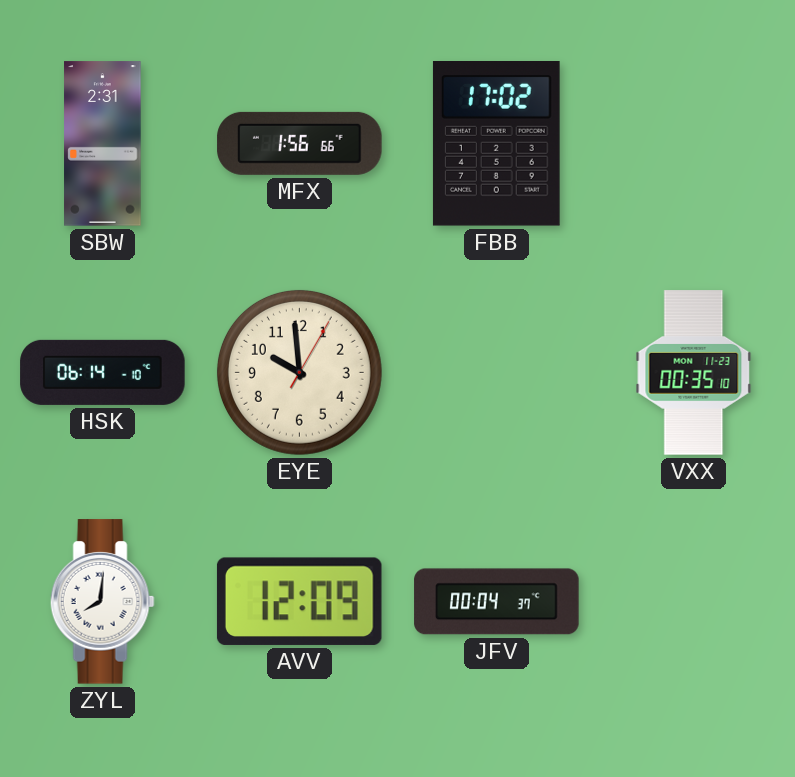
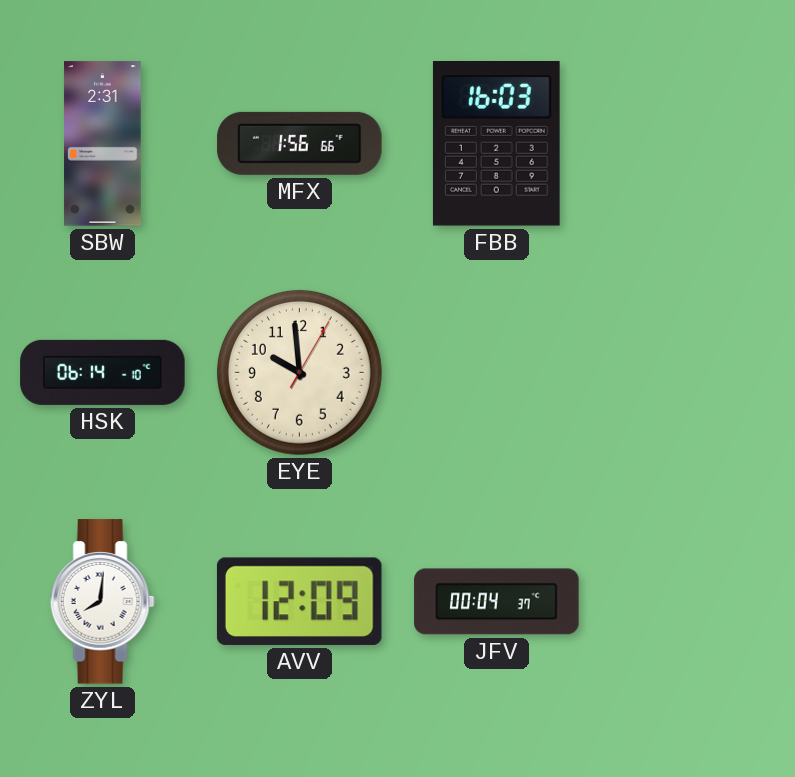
FBB: 17:02 -> 16:03 (496, 144)
VXX: 00:35 -> none (694, 373)
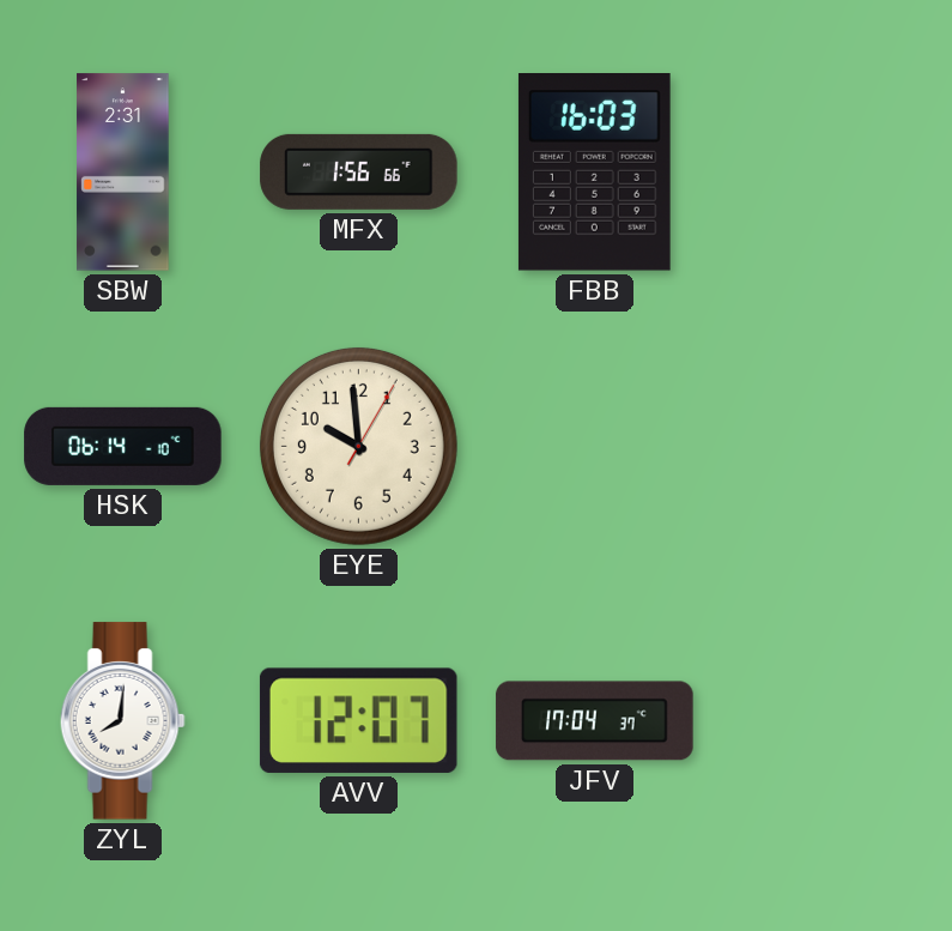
AVV: 12:09 -> 12:07 (358, 720)
JFV: 00:04 -> 17:04 (595, 721)
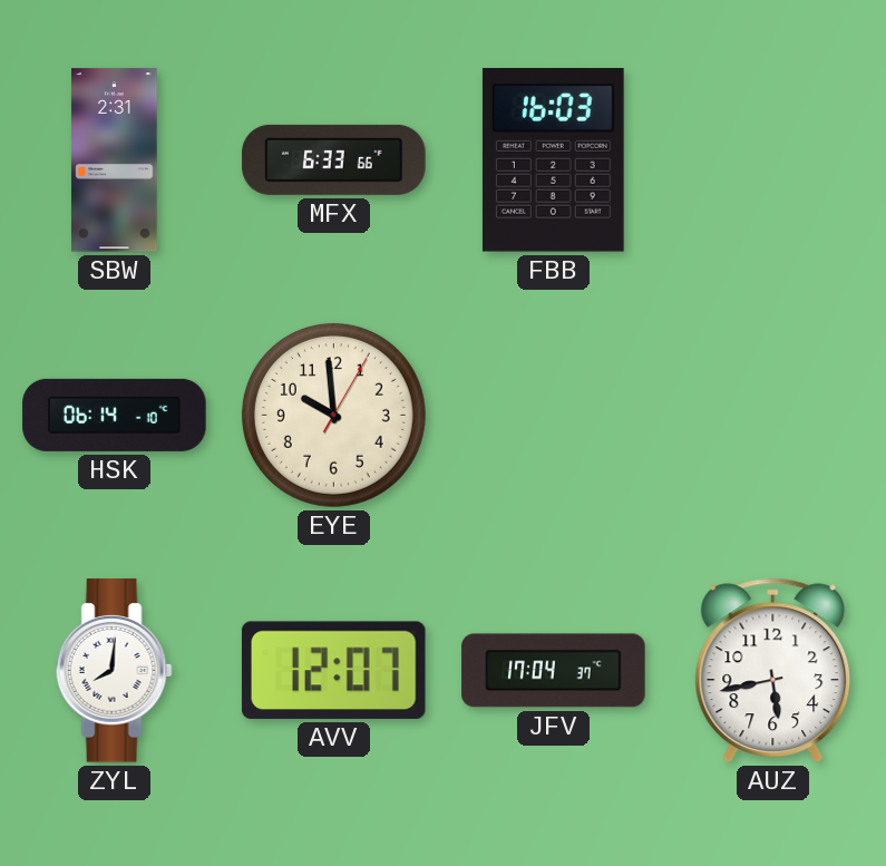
MFX: 1:56 -> 6:33 (334, 159)
AUZ: none -> 5:43 (773, 670)
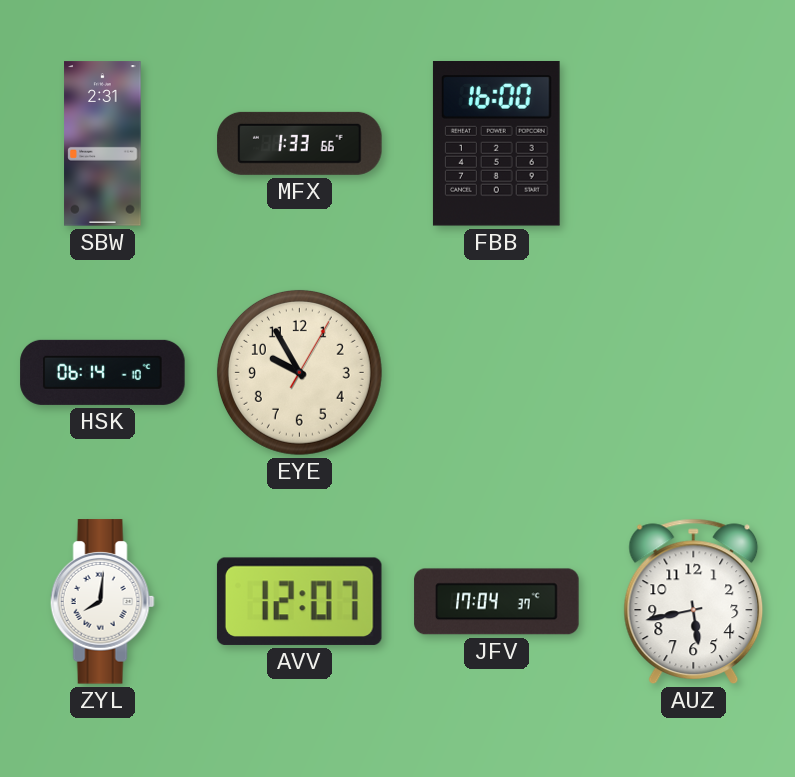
MFX: 6:33 -> 1:33 (300, 143)
FBB: 16:03 -> 16:00 (496, 144)
EYE: 9:59 -> 9:55 (299, 372)
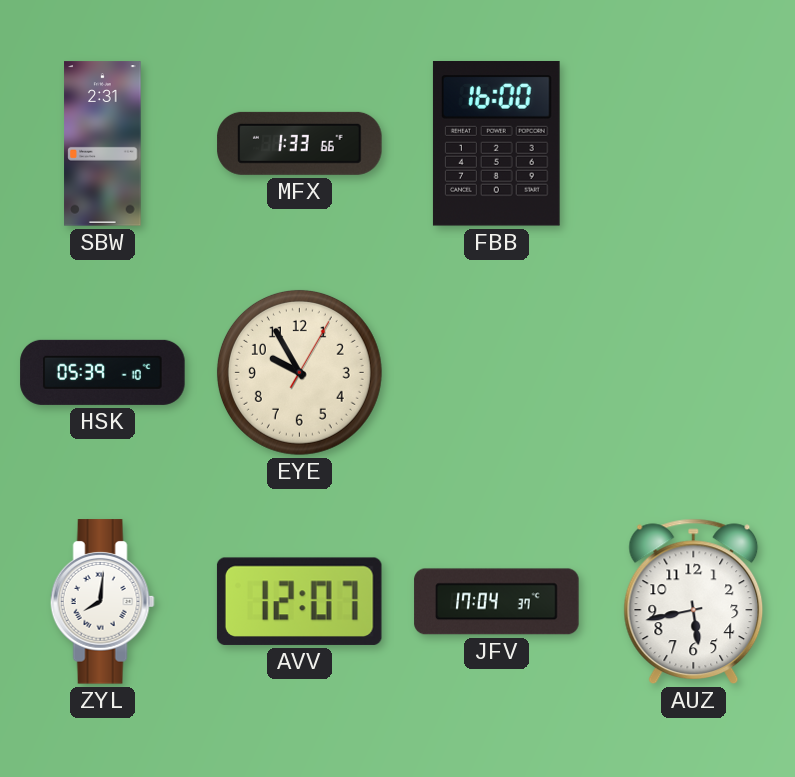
HSK: 06:14 -> 05:39 (103, 372)
